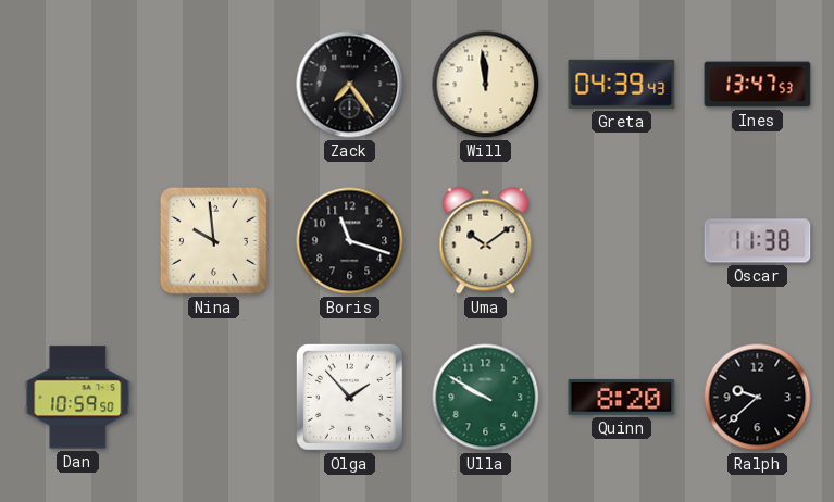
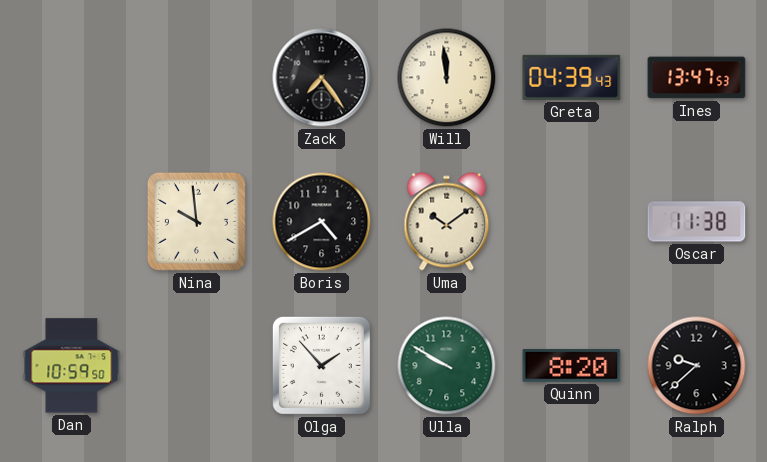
Boris: 11:18 -> 4:40 (322, 222)
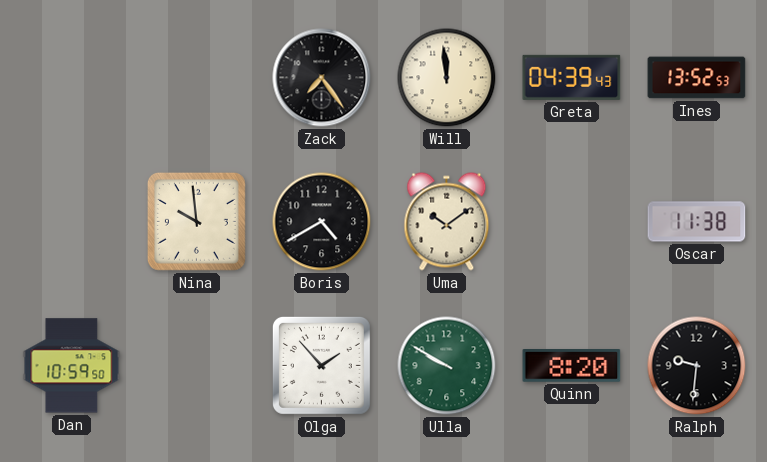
Ines: 13:47 -> 13:52 (697, 78)
Ralph: 9:38 -> 9:31 (697, 366)
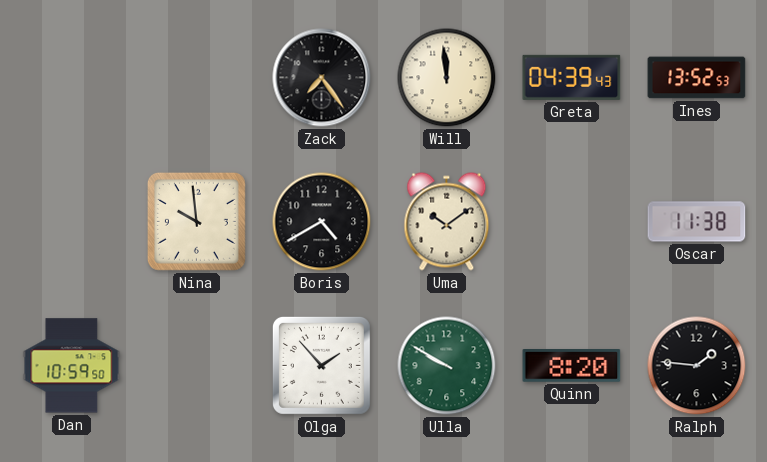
Ralph: 9:31 -> 1:46 (697, 366)
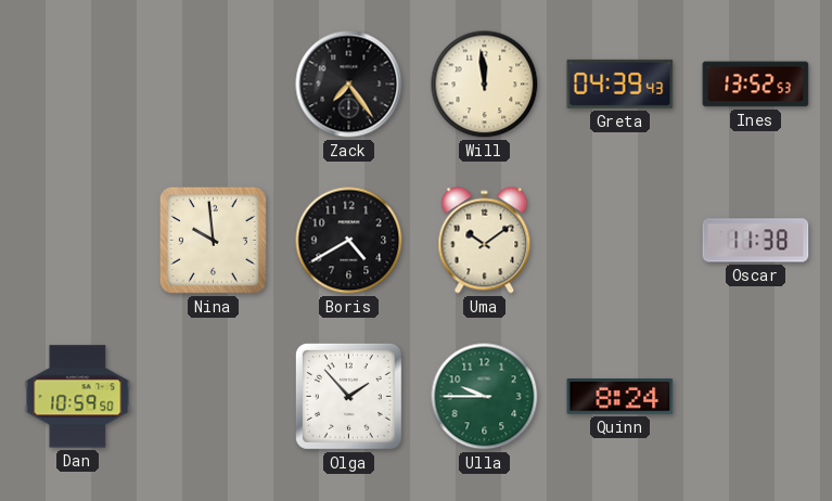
Ulla: 9:50 -> 9:45 (485, 397)
Quinn: 8:20 -> 8:24 (620, 397)
Ralph: 1:46 -> none (697, 366)
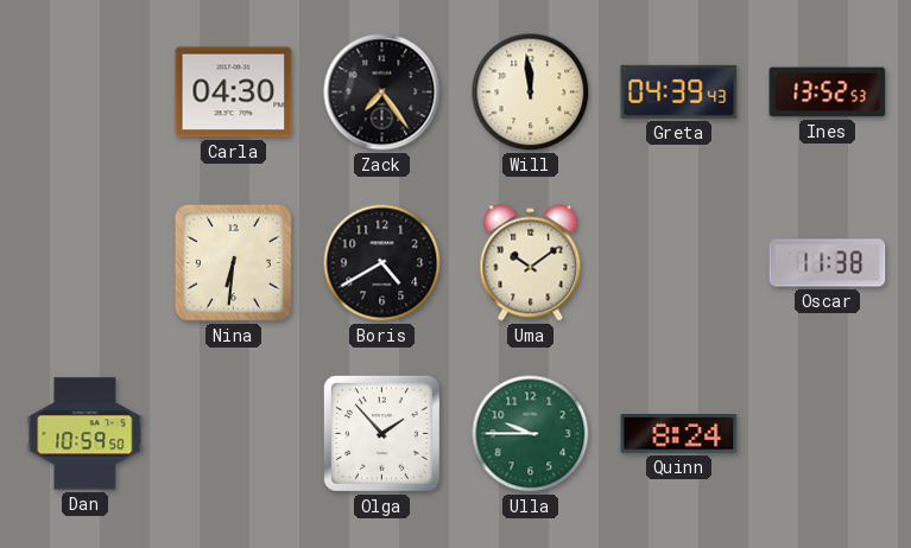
Carla: none -> 04:30 (234, 93)
Nina: 9:59 -> 6:31 (233, 262)
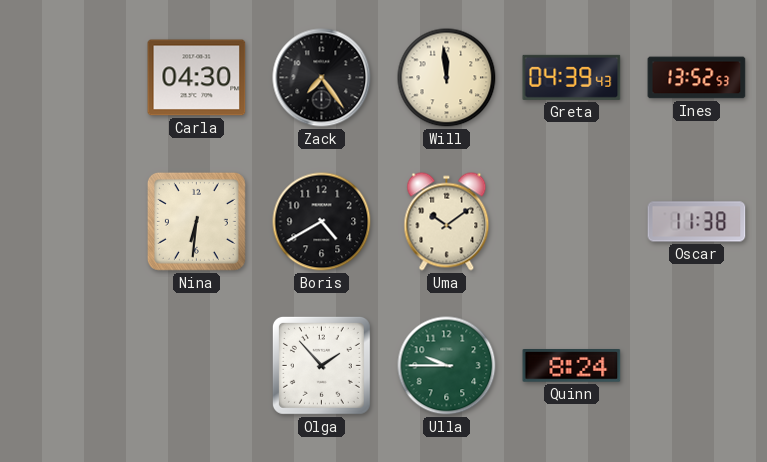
Dan: 10:59 -> none (86, 434)
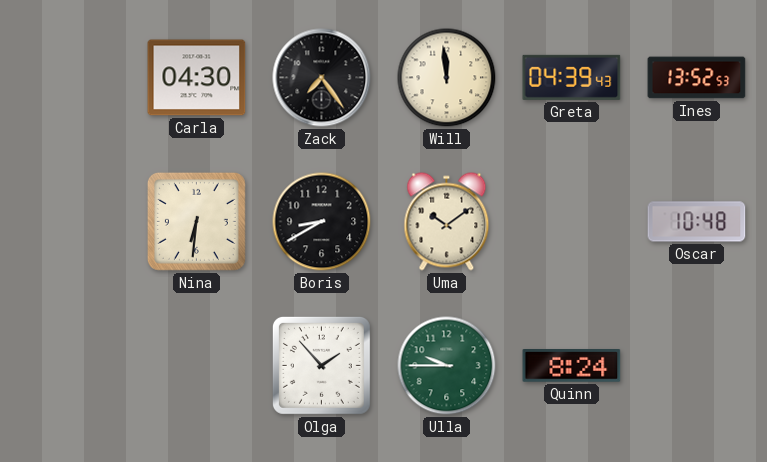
Boris: 4:40 -> 8:40 (322, 222)
Oscar: 11:38 -> 10:48 (697, 222)
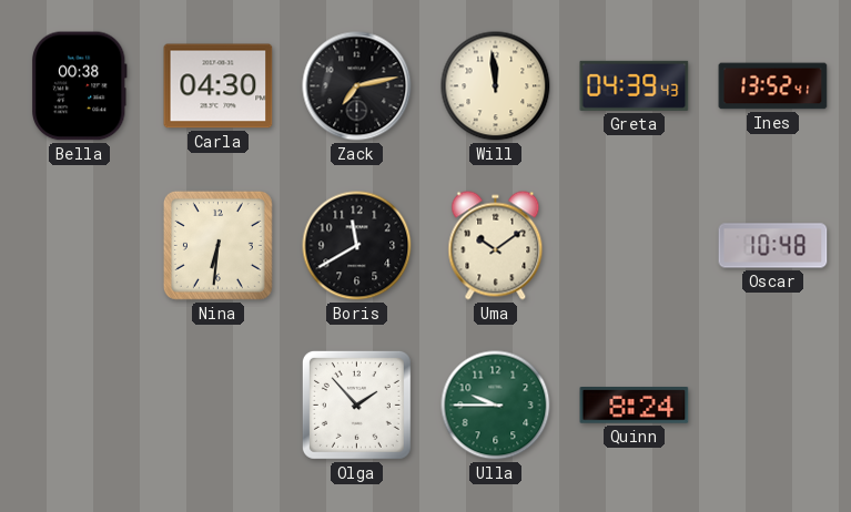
Bella: none -> 00:38 (79, 86)
Zack: 7:24 -> 7:13 (357, 86)
Ines: 13:52:53 -> 13:52:41 (773, 86)
Boris: 8:40 -> 11:40 (357, 246)
